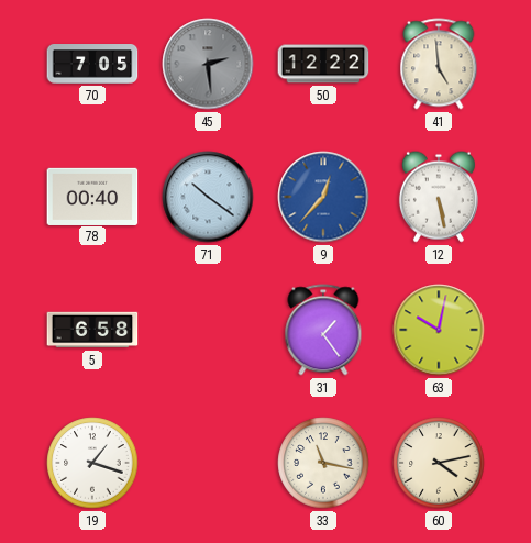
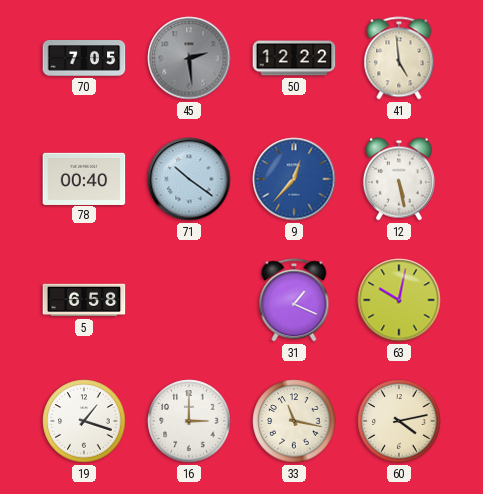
31: 1:24 -> 1:19 (294, 300)
16: none -> 3:00 (189, 421)
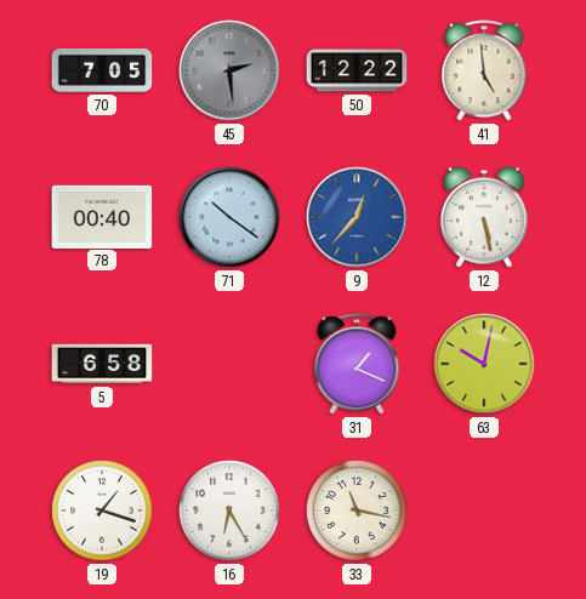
16: 3:00 -> 6:25 (229, 510)
60: 4:13 -> none (399, 421)
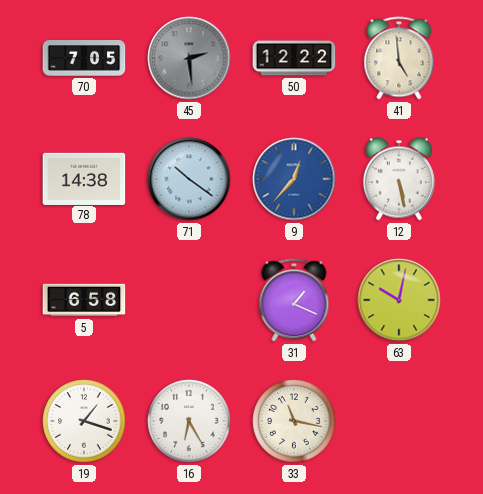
78: 00:40 -> 14:38 (84, 178)
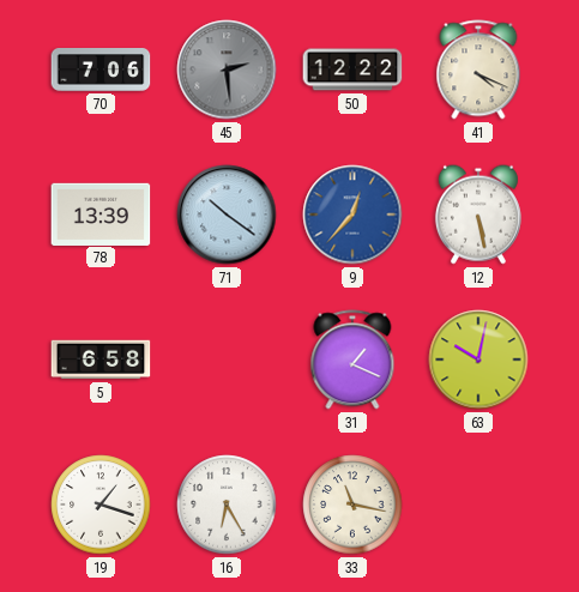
70: 7:05 -> 7:06 (101, 71)
41: 4:59 -> 4:19 (478, 70)
78: 14:38 -> 13:39 (101, 213)
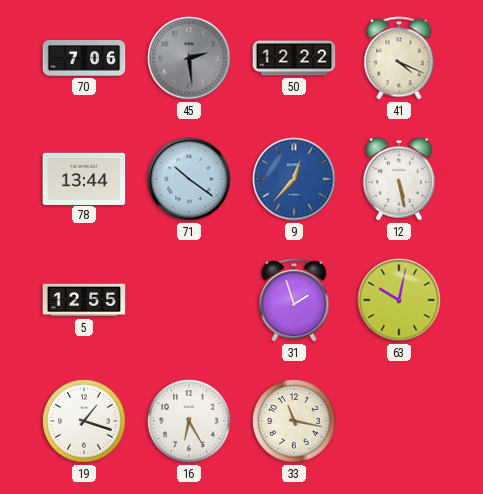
78: 13:39 -> 13:44 (84, 178)
5: 6:58 -> 12:55 (84, 300)
31: 1:19 -> 1:57 (294, 300)
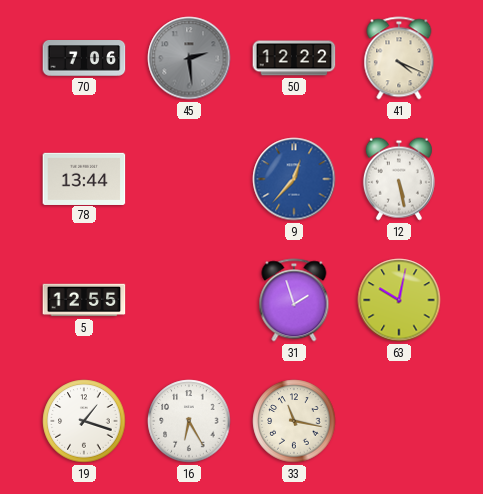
71: 10:21 -> none (189, 179)
